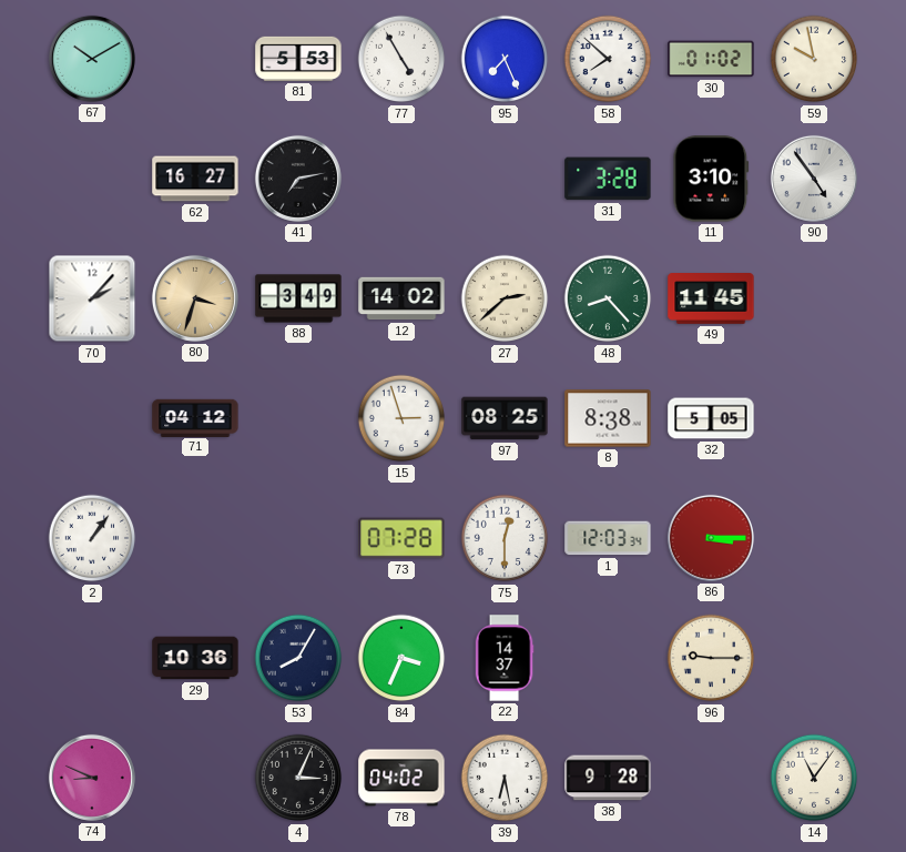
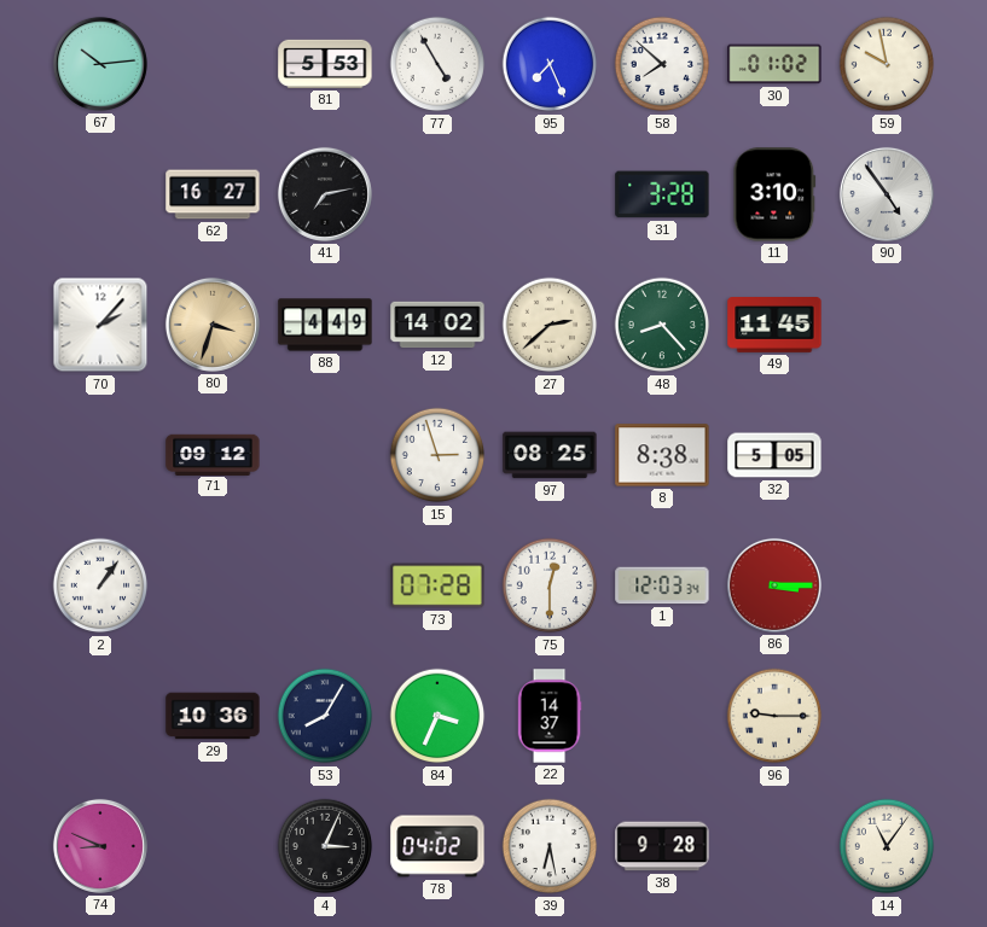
67: 10:10 -> 10:14 (100, 64)
88: 3:49 -> 4:49 (325, 325)
71: 04:12 -> 09:12 (213, 454)
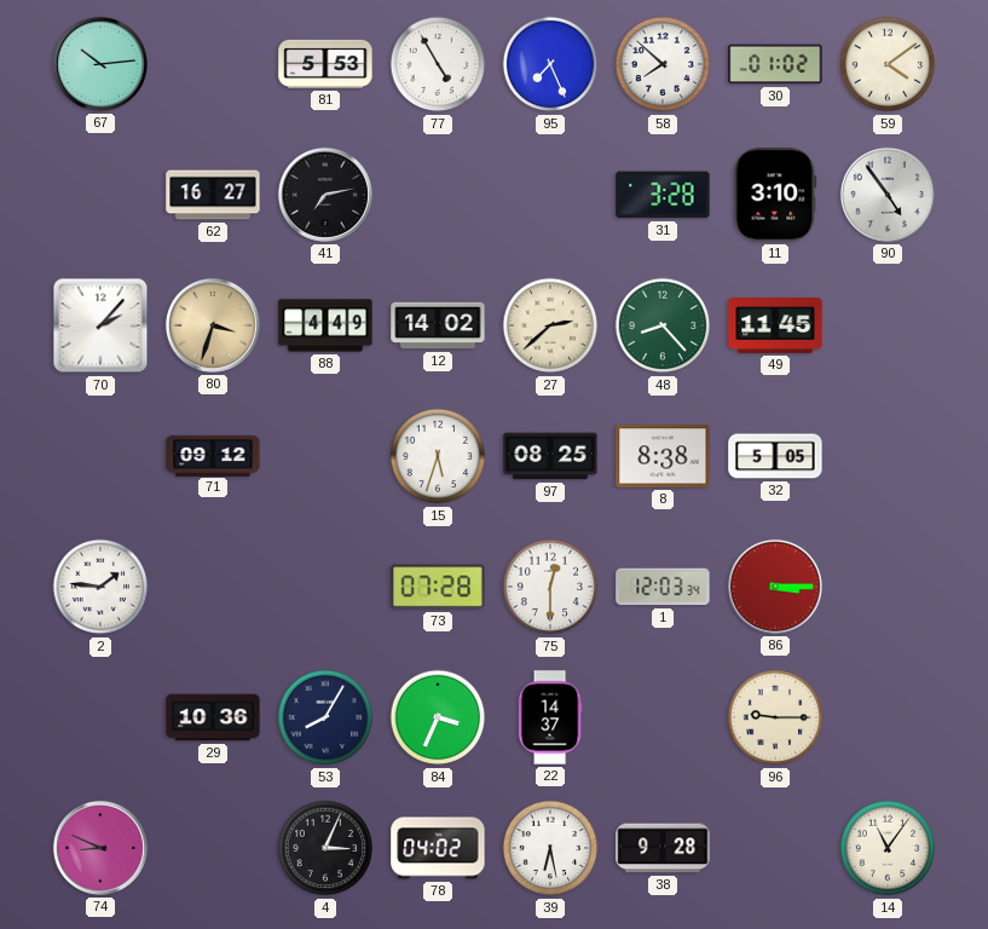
59: 9:58 -> 4:09 (888, 64)
15: 2:57 -> 5:33 (438, 456)
2: 1:06 -> 1:46 (100, 587)
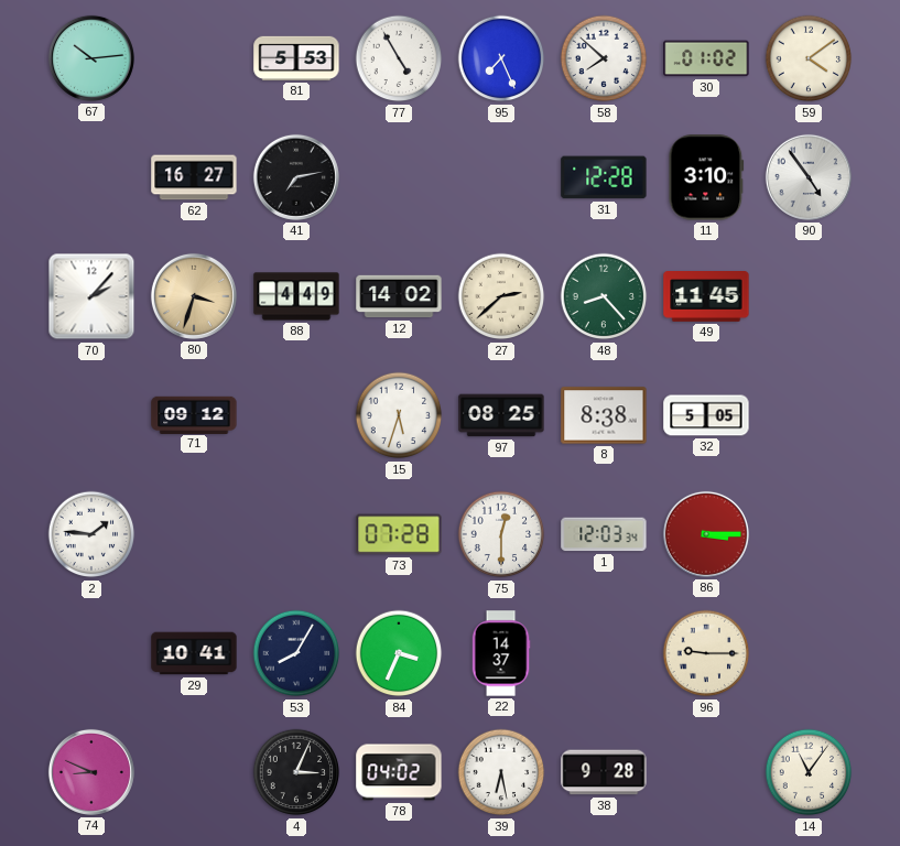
31: 3:28 -> 12:28 (604, 177)
29: 10:36 -> 10:41 (194, 653)
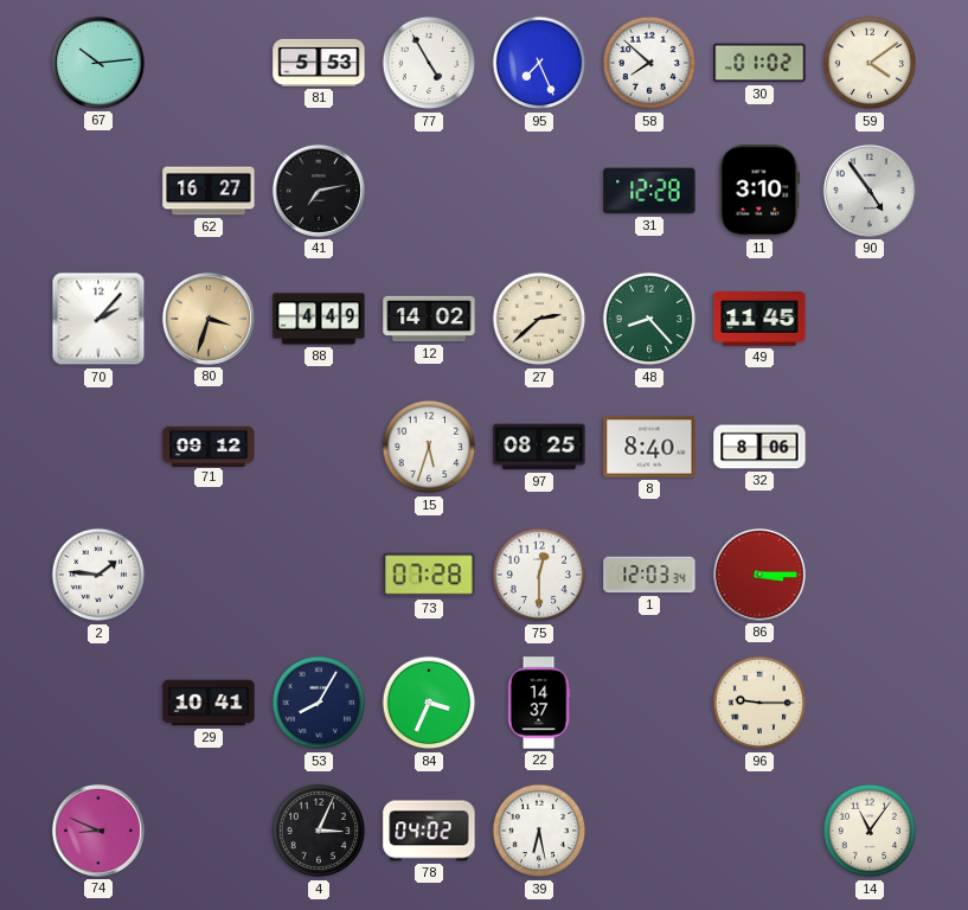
8: 8:38 -> 8:40 (649, 447)
32: 5:05 -> 8:06 (759, 447)
38: 9:28 -> none (604, 772)
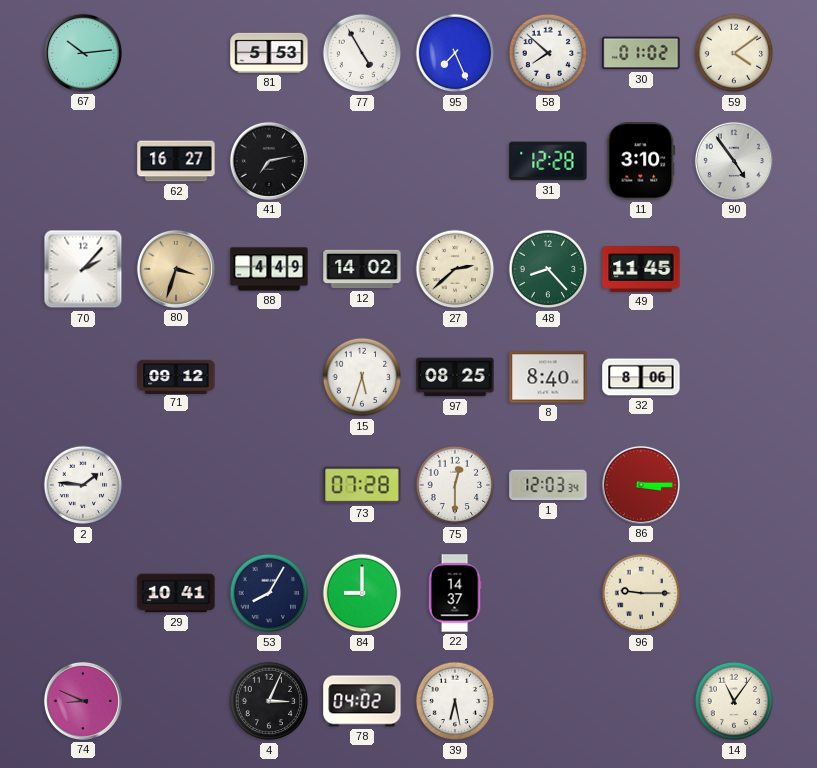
84: 3:34 -> 9:00 (362, 593)
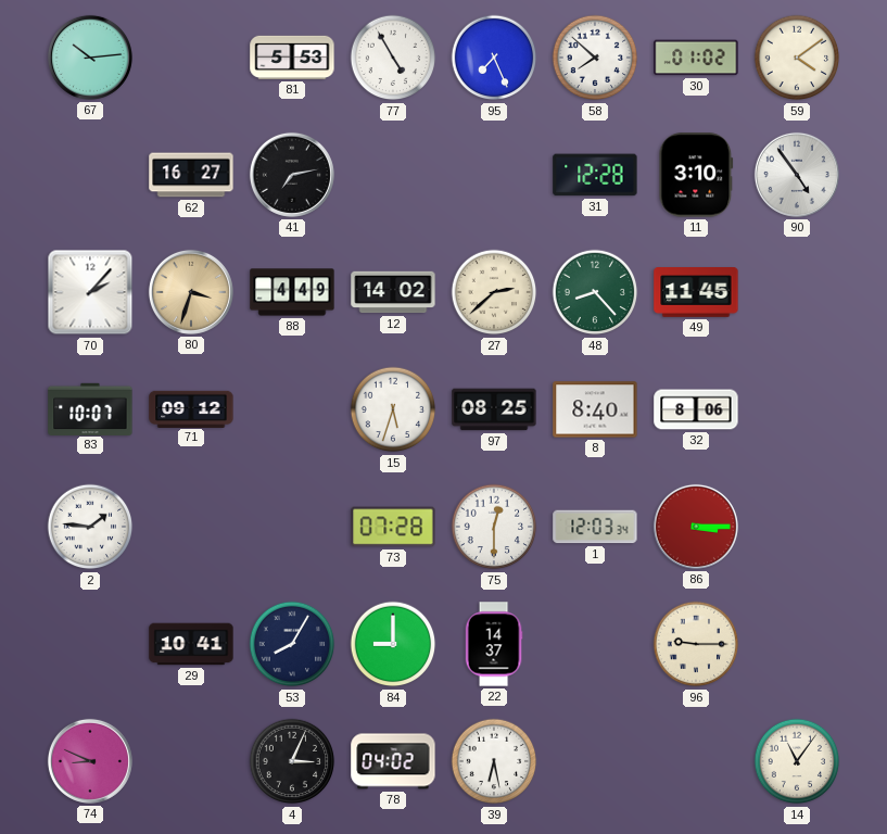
83: none -> 10:07 (90, 408)
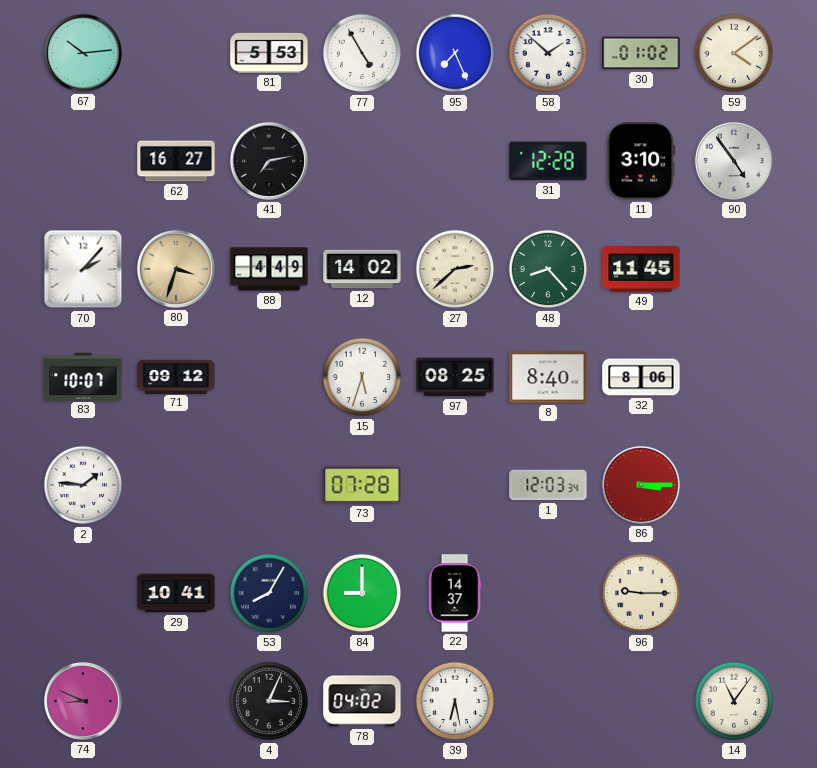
58: 7:52 -> 1:52 (548, 53)
75: 12:30 -> none (494, 527)
